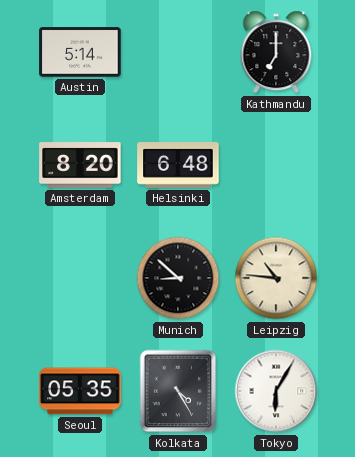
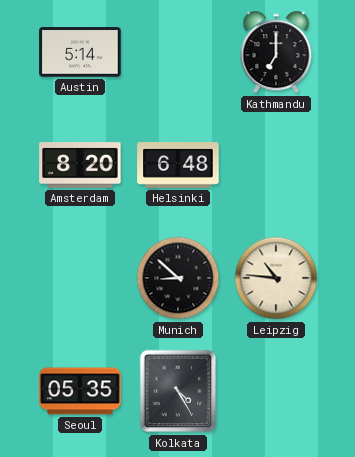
Tokyo: 6:05 -> none (276, 391)
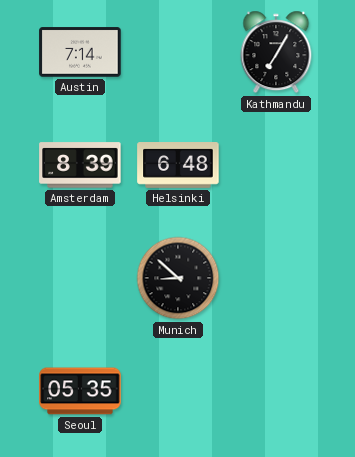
Austin: 5:14 -> 7:14 (80, 52)
Kathmandu: 7:00 -> 7:05 (276, 52)
Amsterdam: 8:20 -> 8:39 (80, 165)
Leipzig: 10:46 -> none (276, 278)
Kolkata: 4:25 -> none (178, 391)
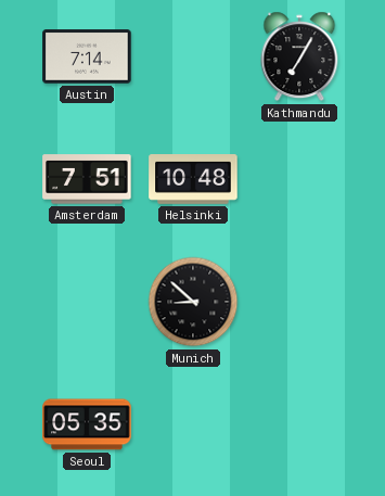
Amsterdam: 8:39 -> 7:51 (87, 179)
Helsinki: 6:48 -> 10:48 (193, 180)
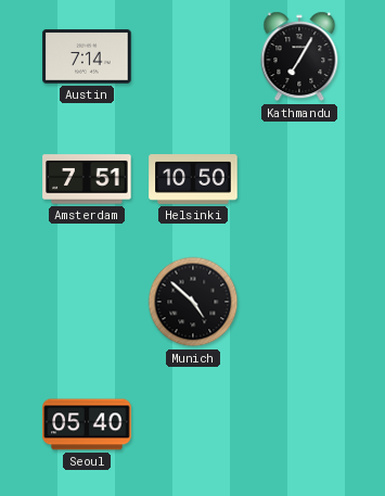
Helsinki: 10:48 -> 10:50 (193, 180)
Munich: 8:52 -> 4:52 (193, 302)
Seoul: 05:35 -> 05:40 (87, 424)
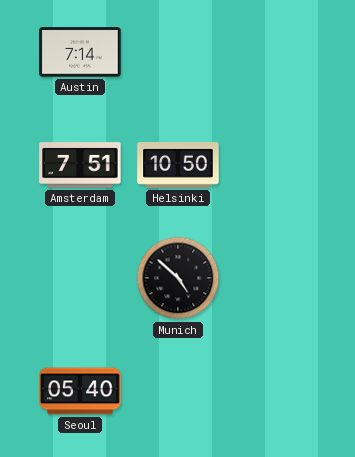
Kathmandu: 7:05 -> none (299, 56)
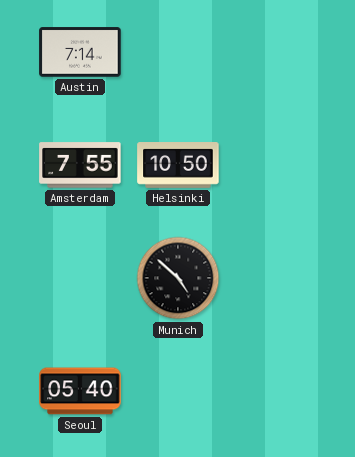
Amsterdam: 7:51 -> 7:55 (80, 165)
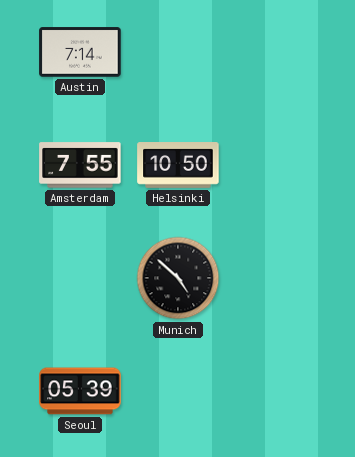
Seoul: 05:40 -> 05:39 (80, 391)
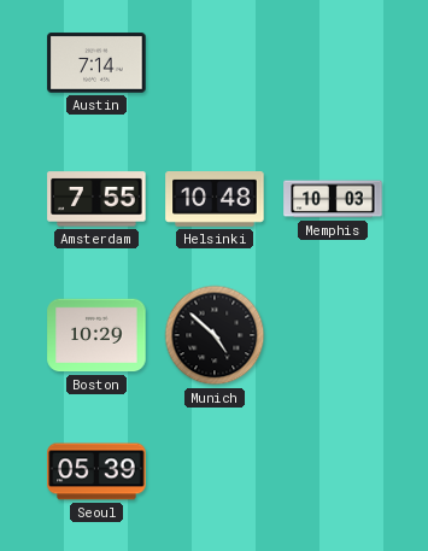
Helsinki: 10:50 -> 10:48 (215, 200)
Memphis: none -> 10:03 (333, 199)
Boston: none -> 10:29 (96, 335)
